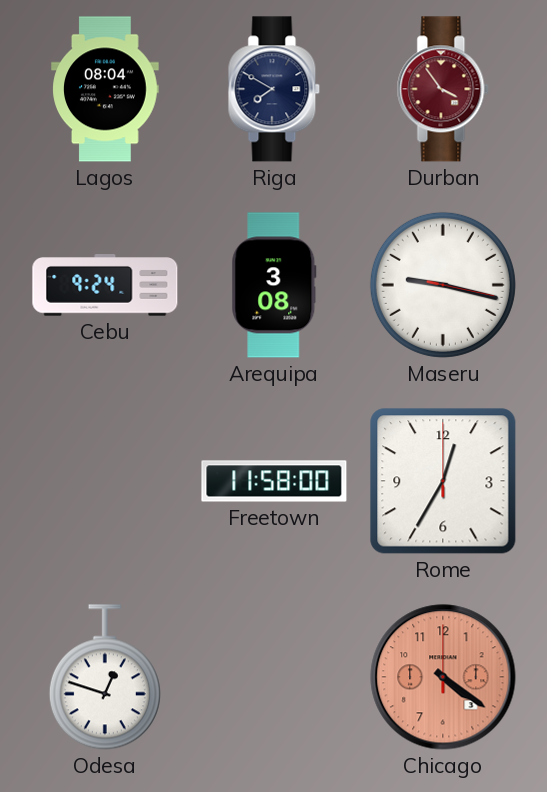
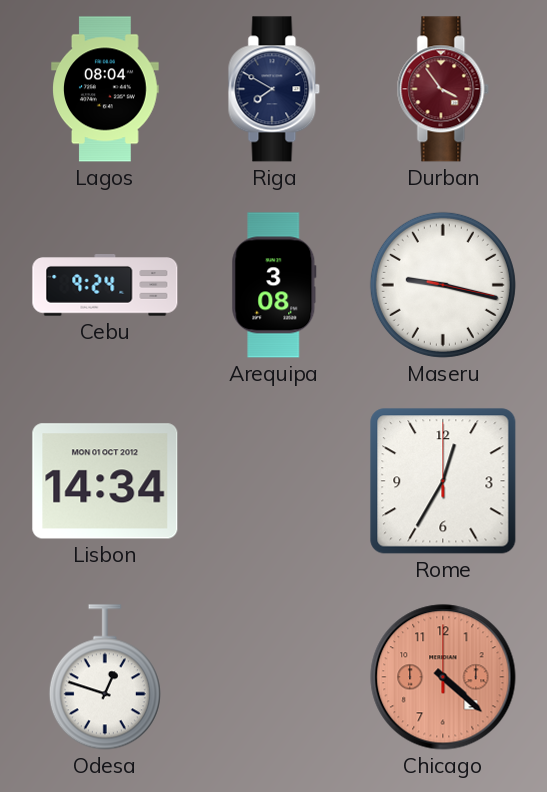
Lisbon: none -> 14:34 (105, 481)
Freetown: 11:58 -> none (274, 481)
Chicago: 4:21 -> 4:22 (443, 677)
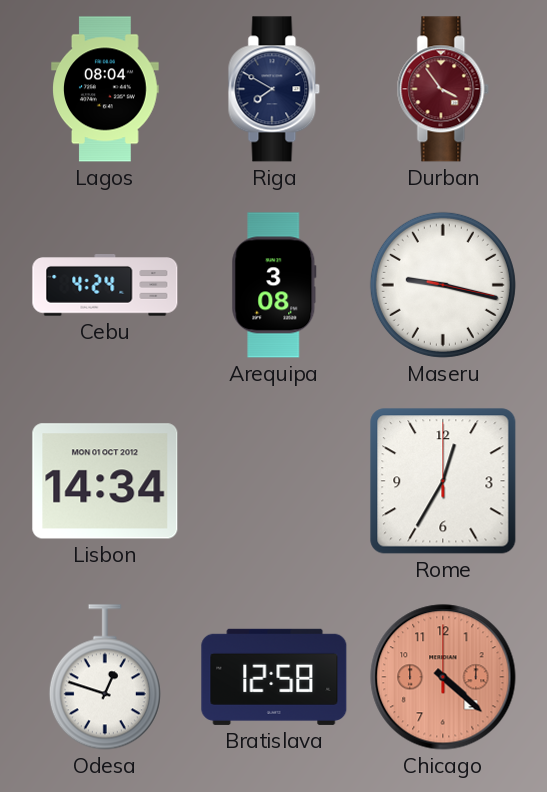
Cebu: 9:24 -> 4:24 (105, 285)
Bratislava: none -> 12:58 (274, 677)
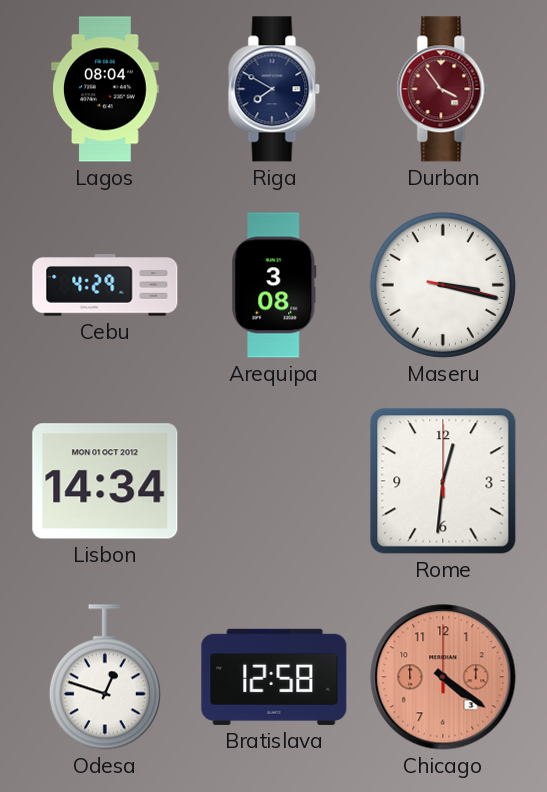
Cebu: 4:24 -> 4:29 (105, 285)
Maseru: 9:17 -> 3:17 (443, 285)
Rome: 12:35 -> 12:31 (443, 481)
Chicago: 4:22 -> 4:21 (443, 677)
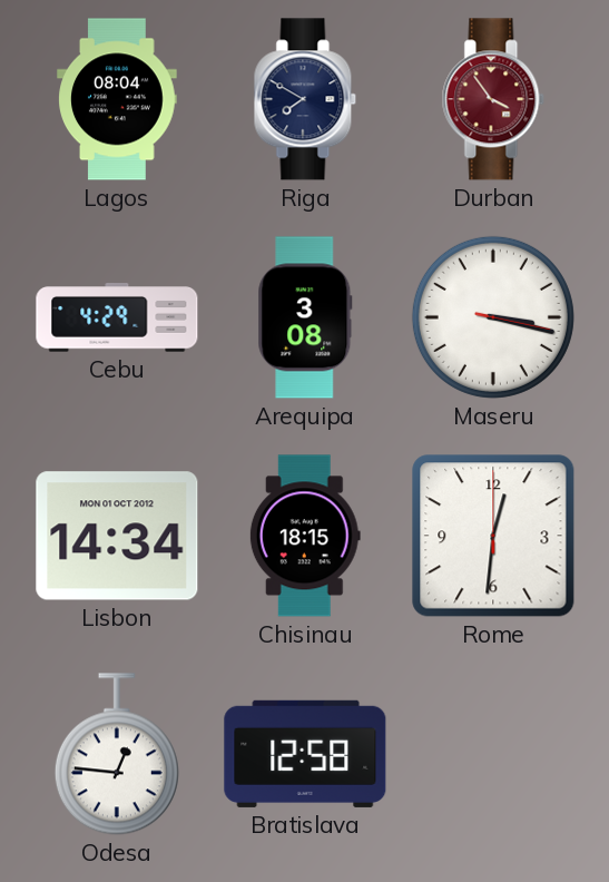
Chisinau: none -> 18:15 (305, 536)
Odesa: 12:48 -> 12:46 (117, 754)
Chicago: 4:21 -> none (443, 677)
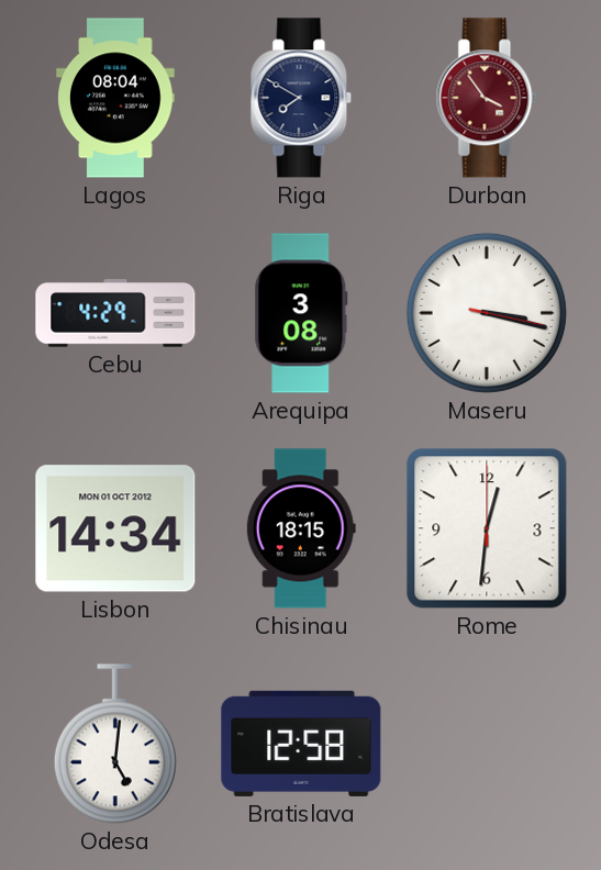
Odesa: 12:46 -> 5:01 (115, 744)
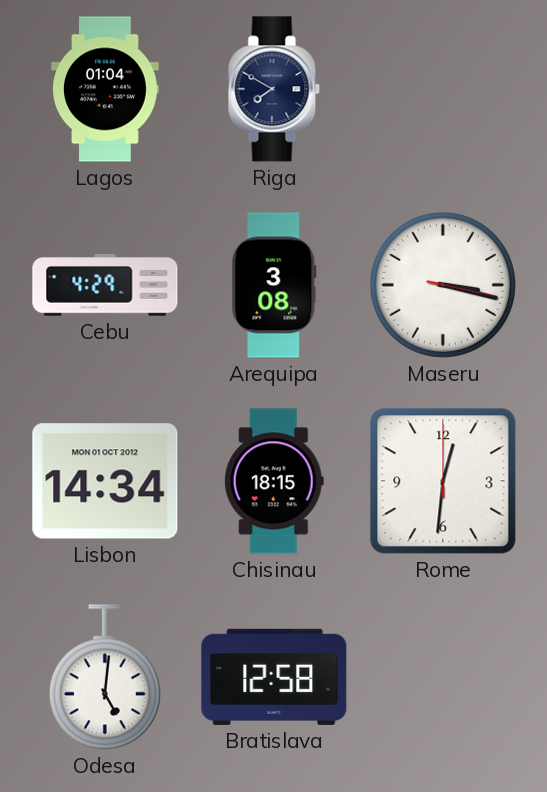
Lagos: 08:04 -> 01:04 (105, 89)
Durban: 3:54 -> none (487, 98)
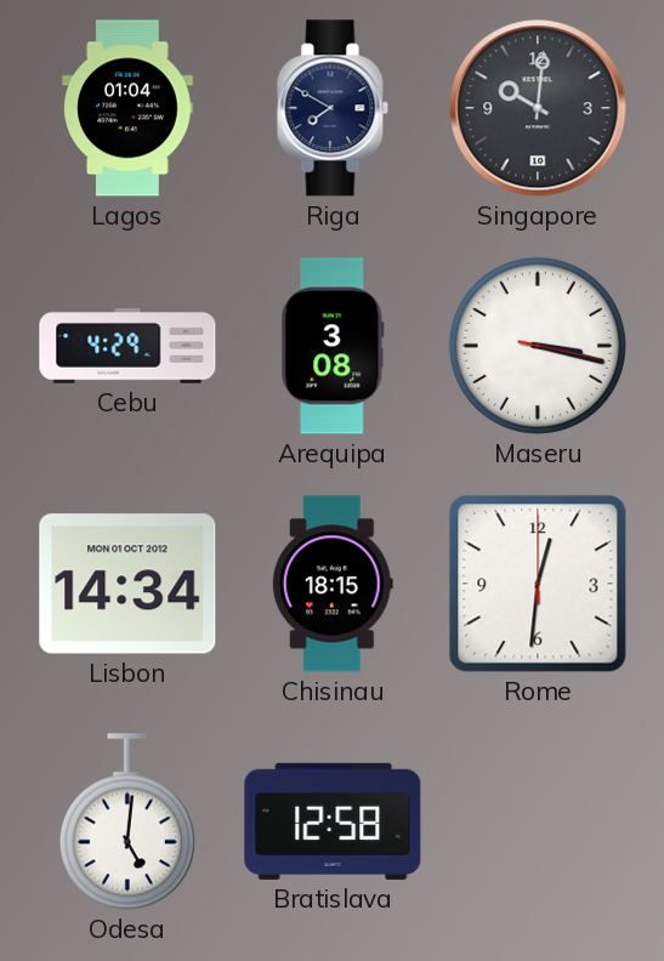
Singapore: none -> 10:01 (538, 108)
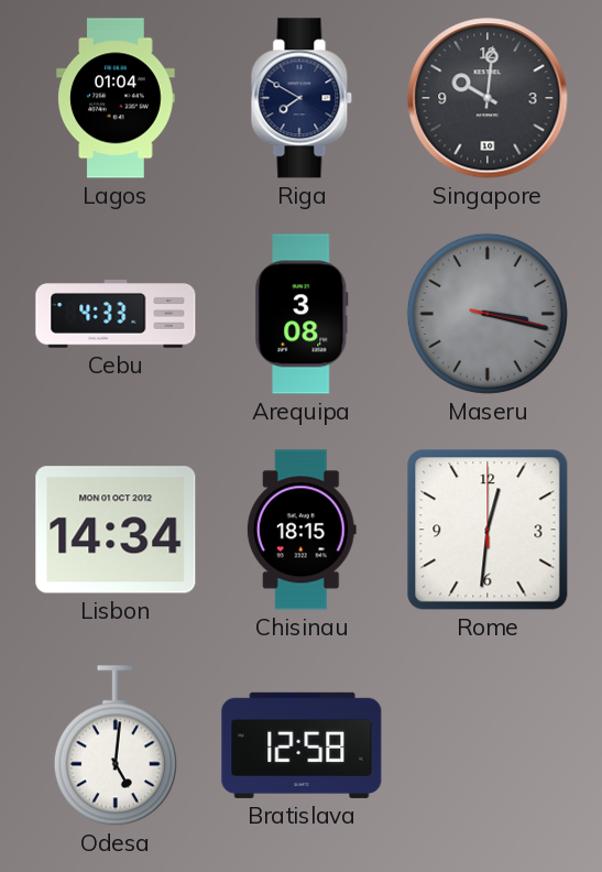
Cebu: 4:29 -> 4:33 (116, 314)
Maseru dial: white -> grey (488, 314)
